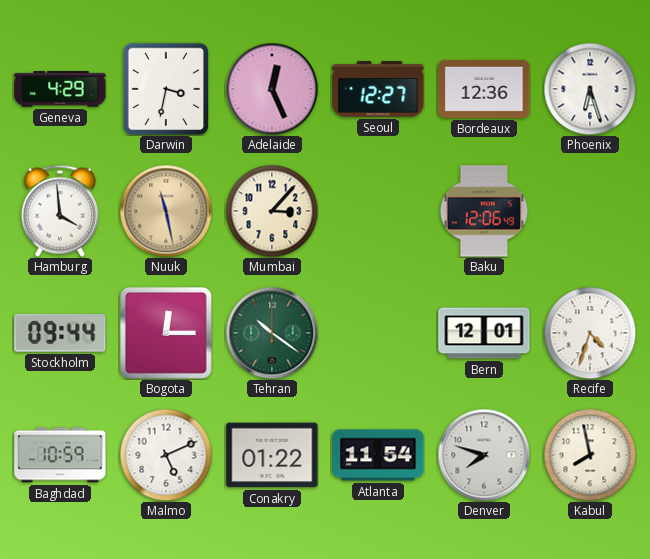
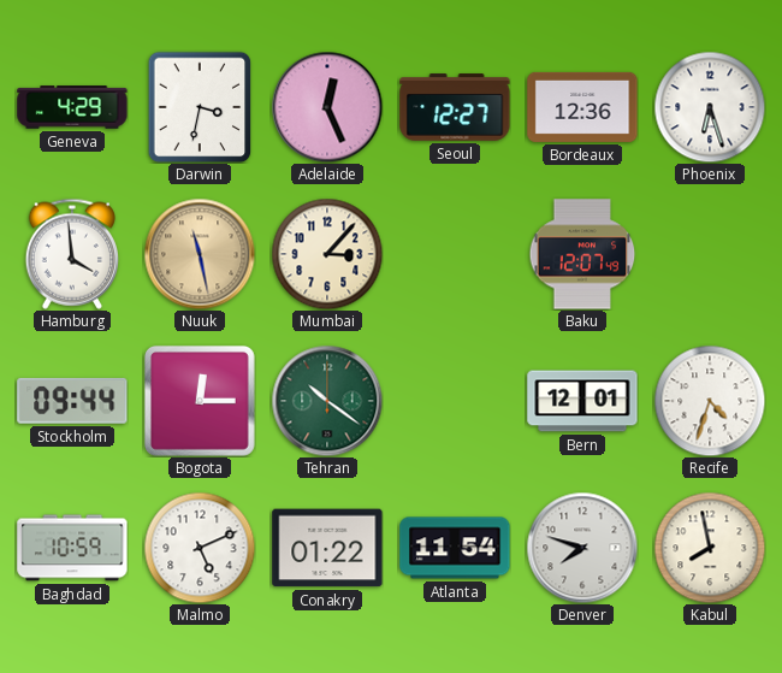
Baku: 12:06 -> 12:07 (582, 254)
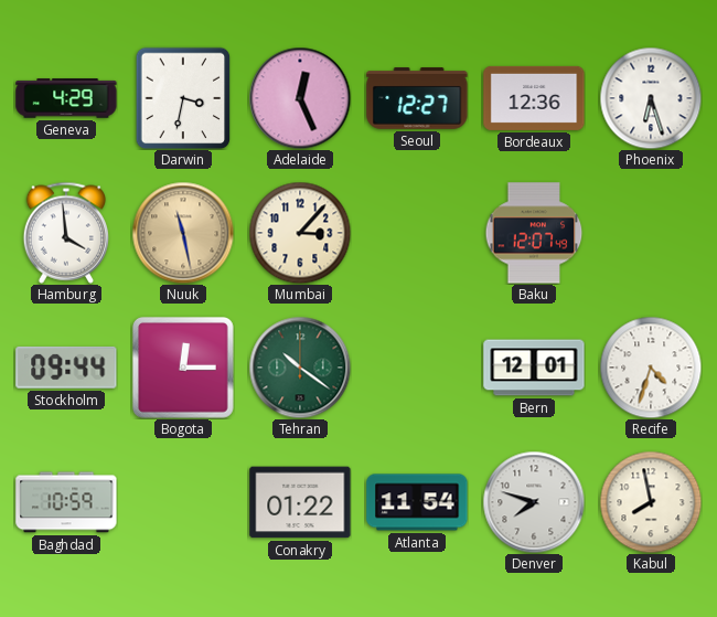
Malmo: 5:11 -> none (200, 548)
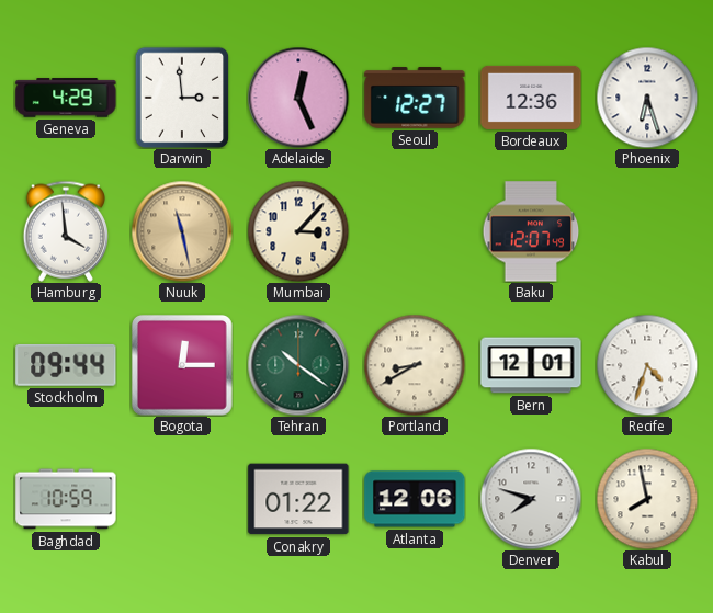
Darwin: 3:32 -> 2:59 (182, 98)
Portland: none -> 8:40 (415, 365)
Atlanta: 11:54 -> 12:06 (415, 499)
